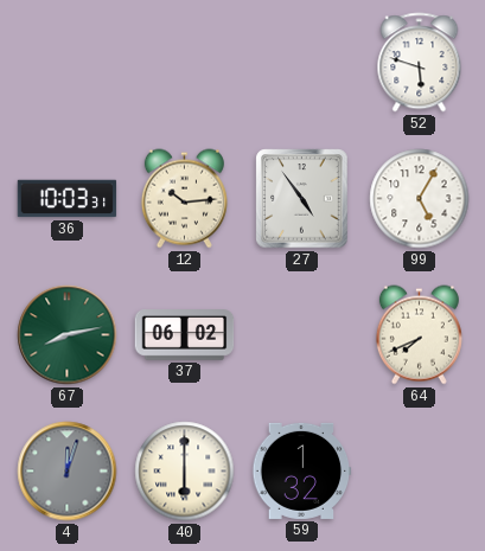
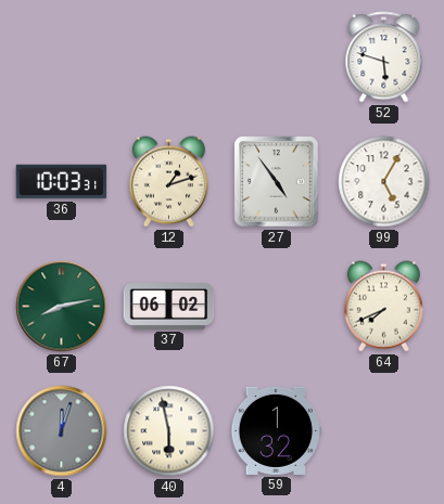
12: 10:14 -> 1:12 (168, 182)
40: 6:00 -> 5:58 (169, 431)
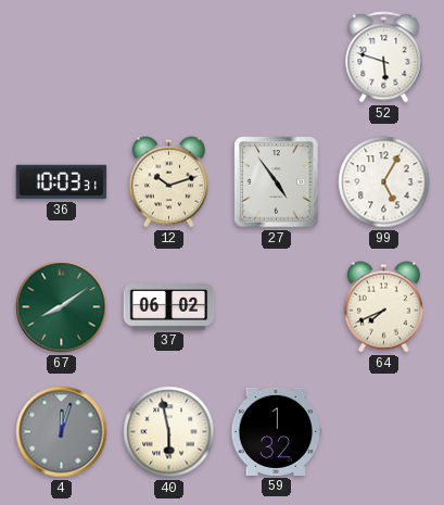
12: 1:12 -> 10:12 (168, 182)
67: 8:13 -> 8:09 (62, 307)
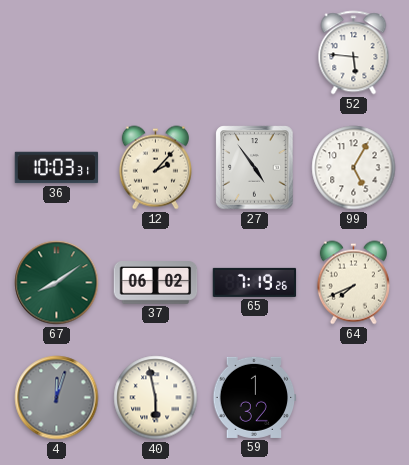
52: 5:48 -> 5:46 (354, 53)
12: 10:12 -> 2:07 (155, 168)
65: none -> 7:19 (255, 282)
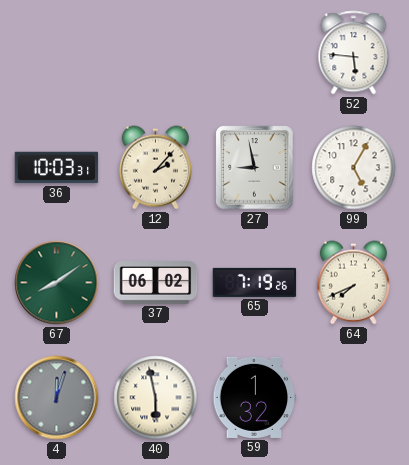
27: 4:54 -> 8:58 (255, 168)
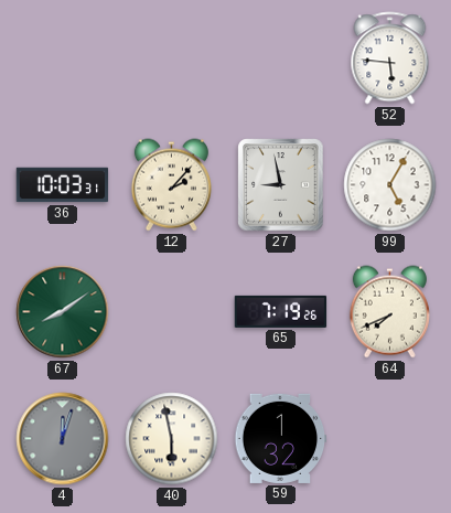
37: 06:02 -> none (156, 283)
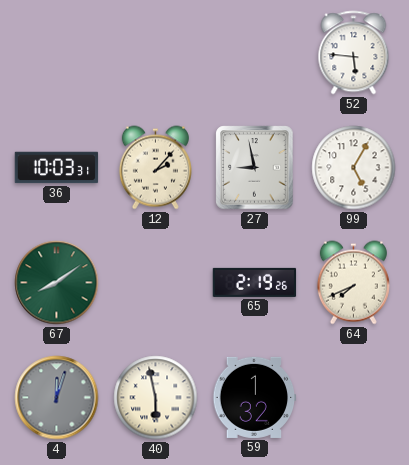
65: 7:19 -> 2:19 (255, 282)
